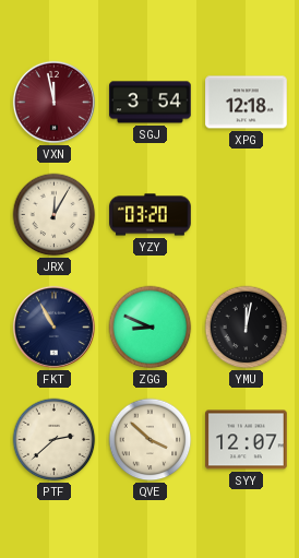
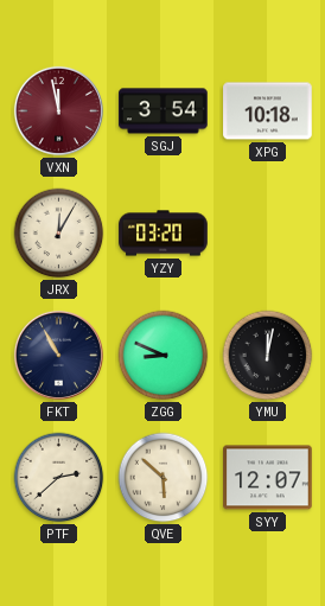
XPG: 12:18 -> 10:18 (268, 111)
QVE: 3:52 -> 5:52 (164, 478)
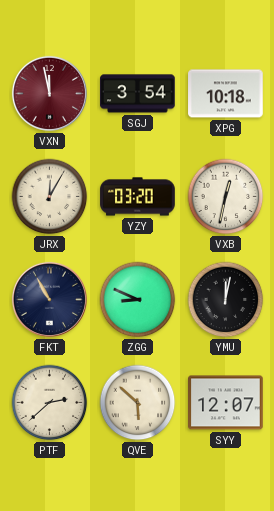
VXB: none -> 12:32 (226, 197)
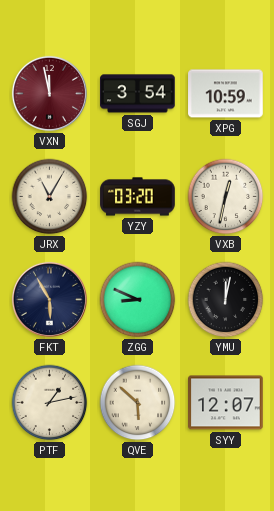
XPG: 10:18 -> 10:59 (226, 94)
JRX: 12:05 -> 11:05 (50, 197)
FKT: 10:55 -> 5:55 (49, 299)
PTF: 2:38 -> 1:13 (50, 403)
